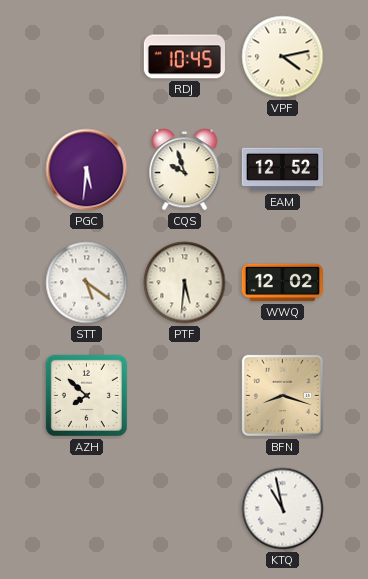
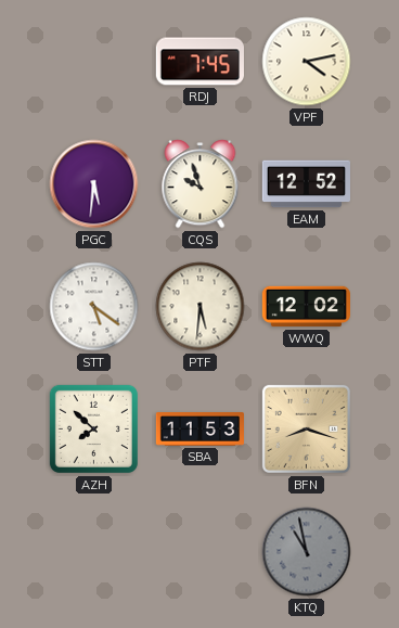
RDJ: 10:45 -> 7:45 (200, 62)
SBA: none -> 11:53 (200, 430)
KTQ dial: white -> grey (307, 552)
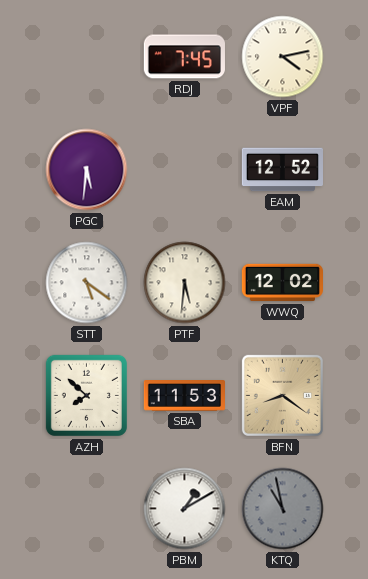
CQS: 9:57 -> none (201, 184)
BFN: 8:18 -> 8:21 (282, 395)
PBM: none -> 1:10 (185, 509)
